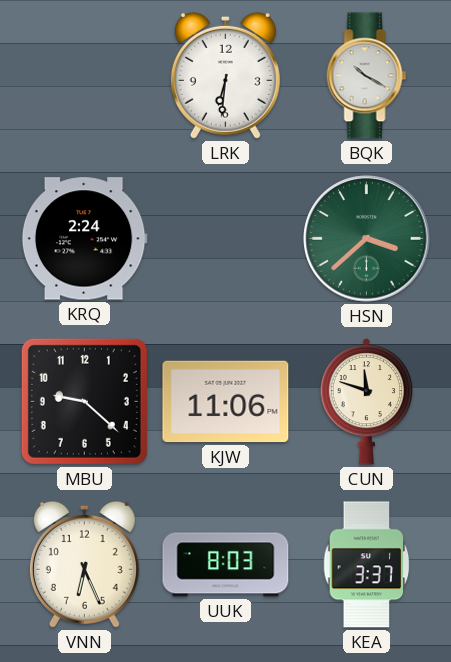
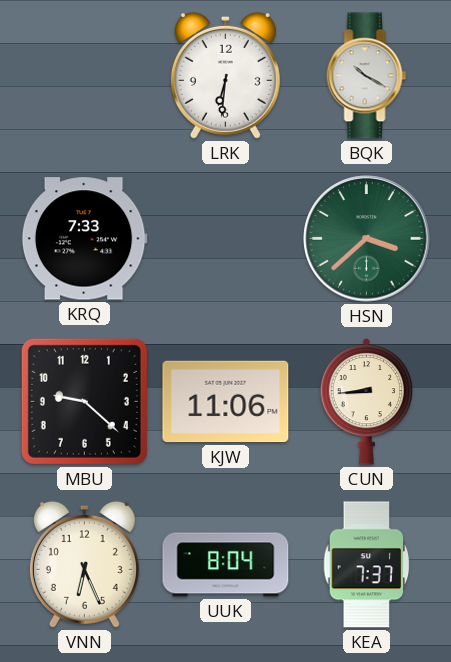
KRQ: 2:24 -> 7:33 (84, 239)
CUN: 11:48 -> 8:44 (366, 401)
UUK: 8:03 -> 8:04 (226, 565)
KEA: 3:37 -> 7:37 (367, 565)
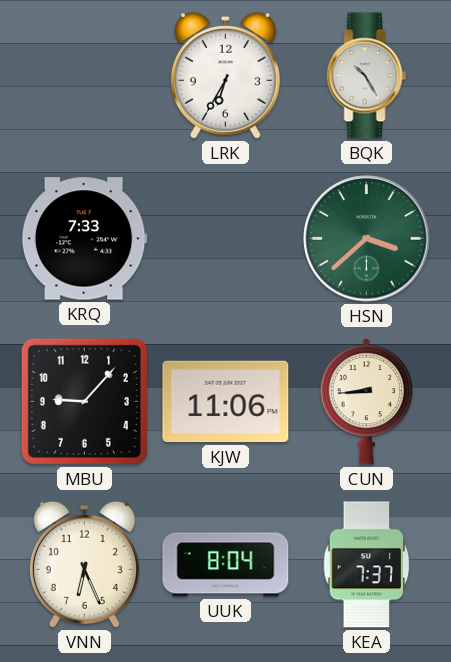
LRK: 6:31 -> 6:35 (225, 75)
BQK: 10:20 -> 10:25 (367, 76)
MBU: 9:22 -> 9:07 (84, 401)
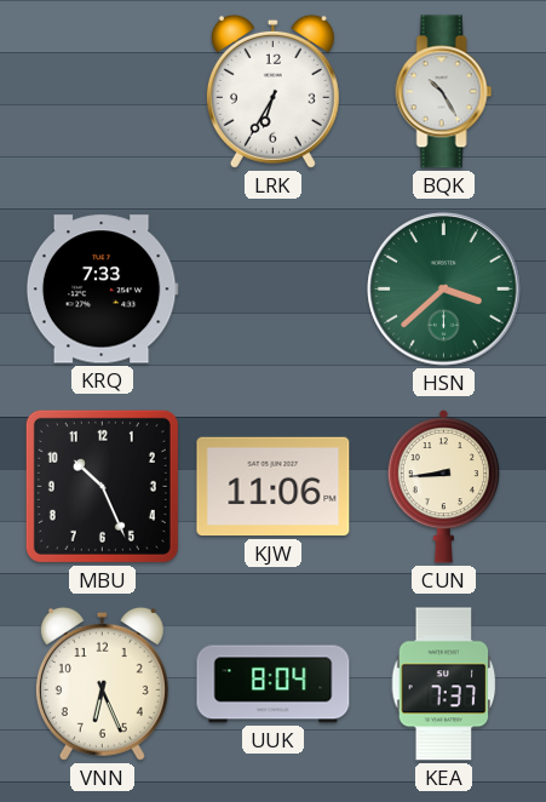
MBU: 9:07 -> 10:26 (102, 486)
